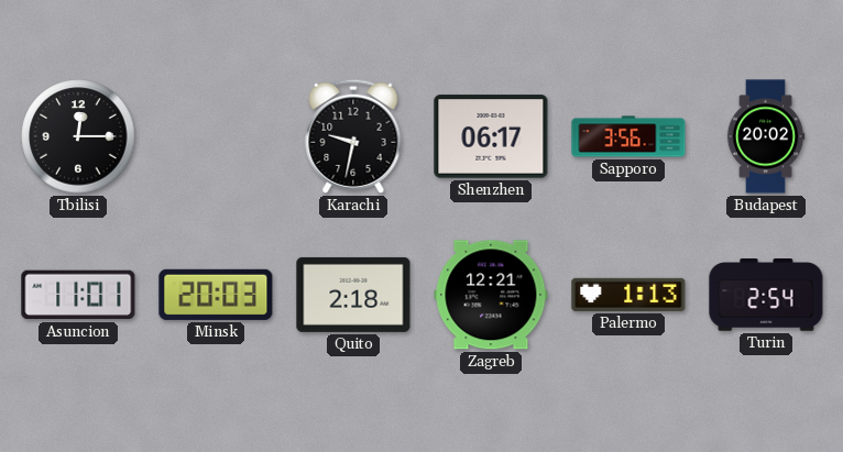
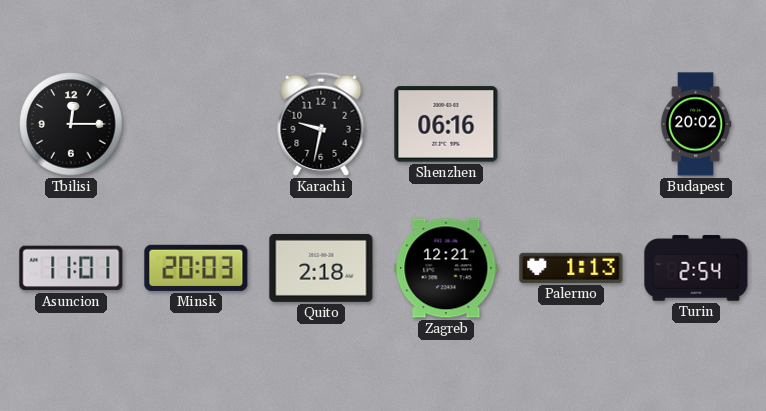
Shenzhen: 06:17 -> 06:16 (446, 124)
Sapporo: 3:56 -> none (628, 136)
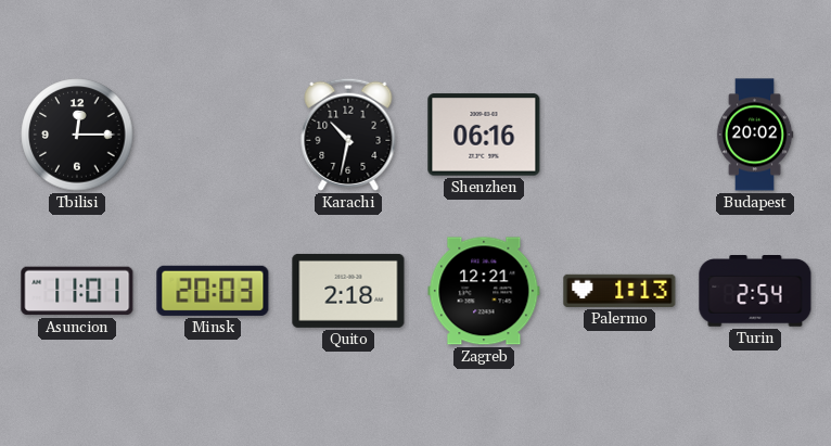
Karachi: 9:32 -> 10:32 (348, 135)
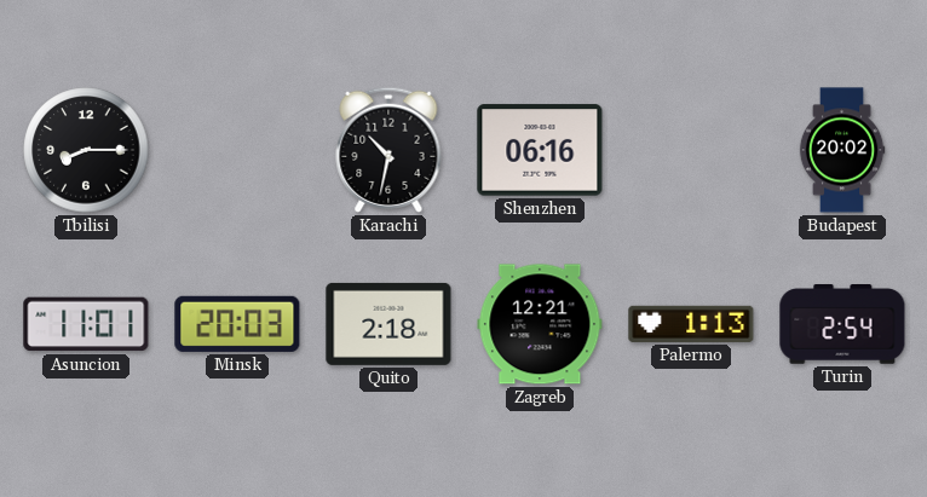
Tbilisi: 12:15 -> 8:15 (86, 150)
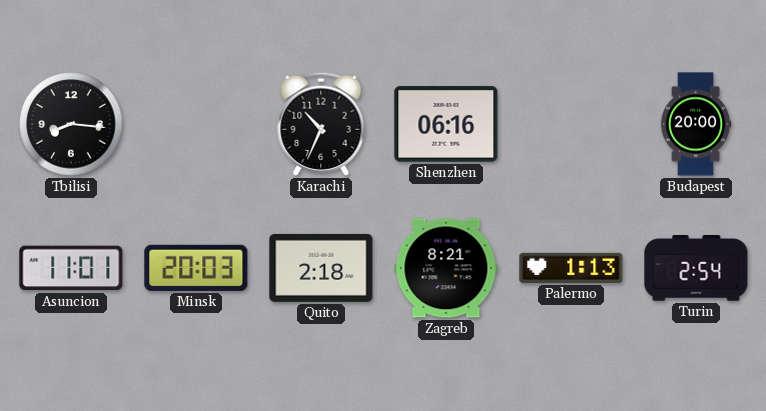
Tbilisi: 8:15 -> 8:16 (71, 124)
Karachi: 10:32 -> 10:34 (321, 124)
Budapest: 20:02 -> 20:00 (696, 124)
Zagreb: 12:21 -> 8:21 (446, 268)
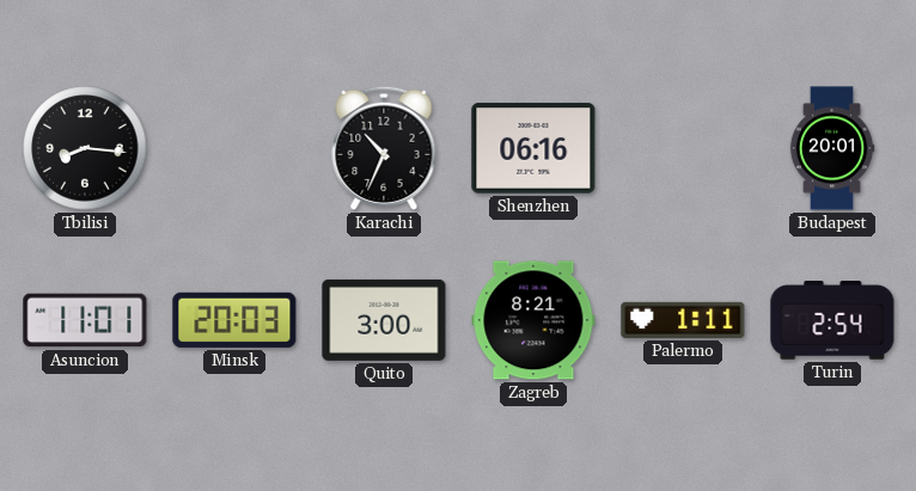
Budapest: 20:00 -> 20:01 (832, 148)
Quito: 2:18 -> 3:00 (384, 320)
Palermo: 1:13 -> 1:11 (683, 320)
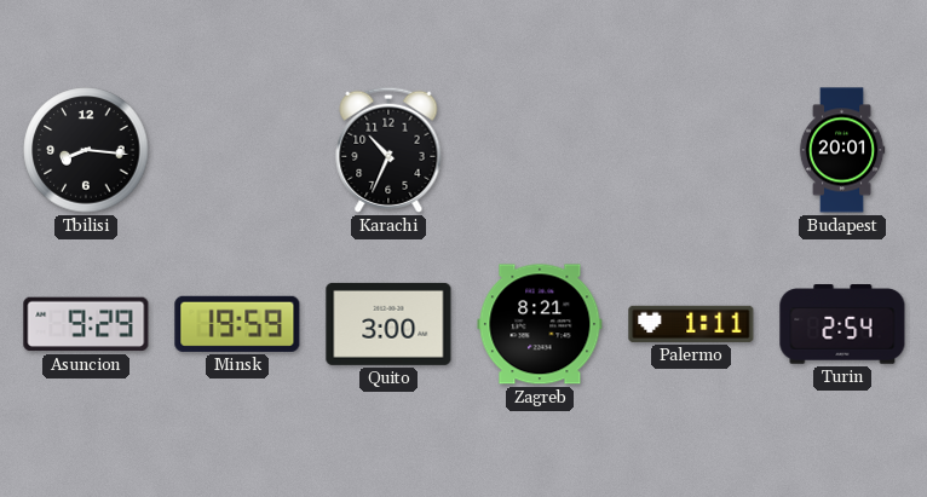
Shenzhen: 06:16 -> none (533, 148)
Asuncion: 11:01 -> 9:29 (86, 324)
Minsk: 20:03 -> 19:59 (237, 324)
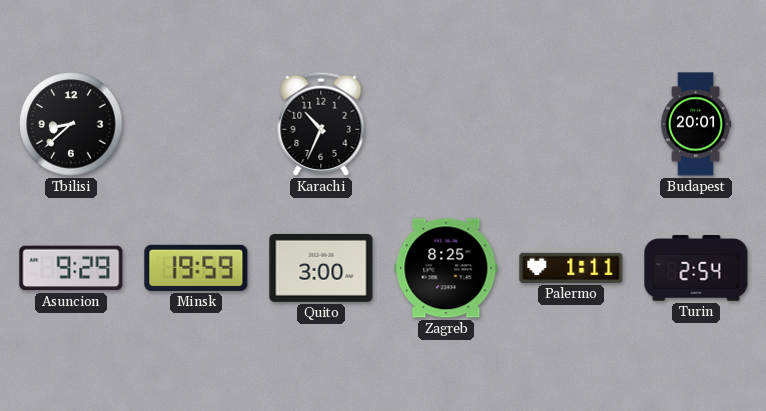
Tbilisi: 8:16 -> 8:38 (71, 124)
Zagreb: 8:21 -> 8:25 (446, 268)
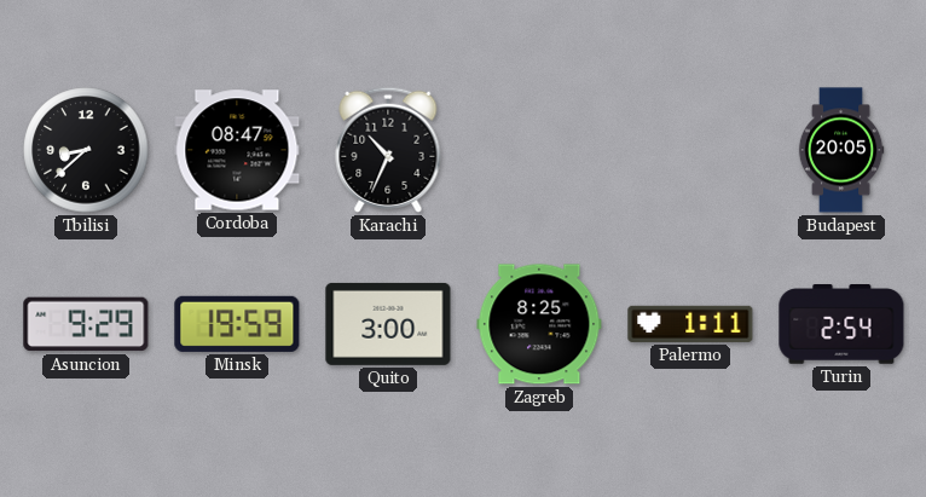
Cordoba: none -> 08:47 (237, 150)
Budapest: 20:01 -> 20:05 (841, 150)
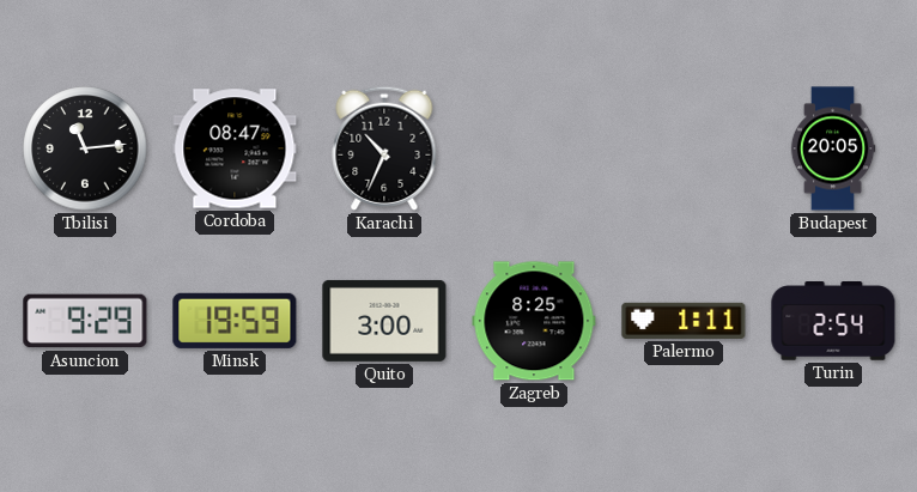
Tbilisi: 8:38 -> 11:14 (85, 148)
